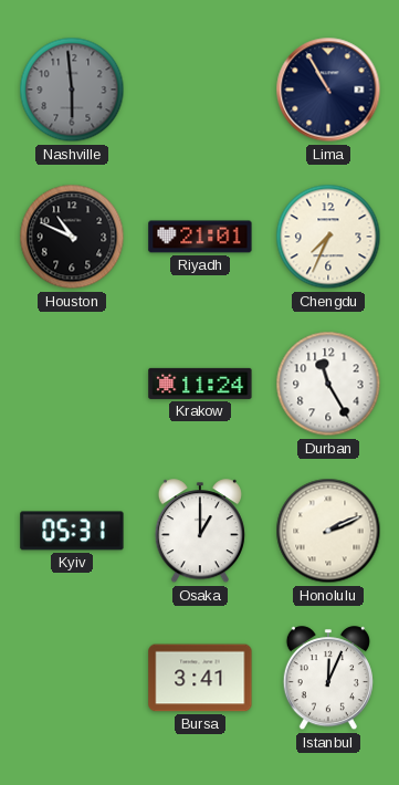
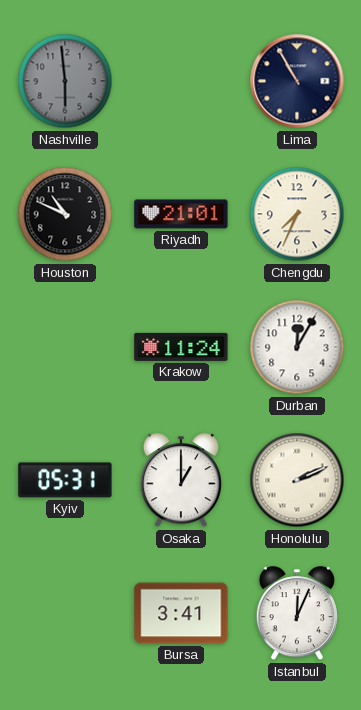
Durban: 11:25 -> 12:05 (297, 347)
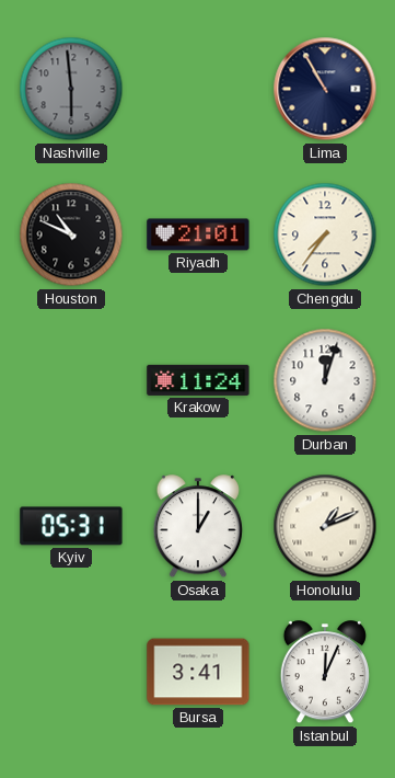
Chengdu: 7:34 -> 7:36 (325, 234)
Durban: 12:05 -> 12:03 (325, 380)
Honolulu: 2:11 -> 1:11 (325, 526)
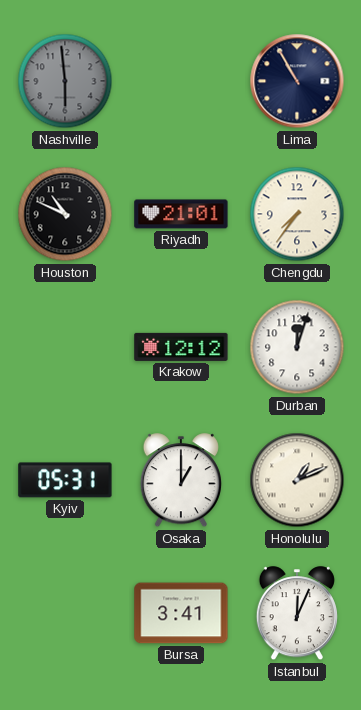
Krakow: 11:24 -> 12:12 (181, 347)
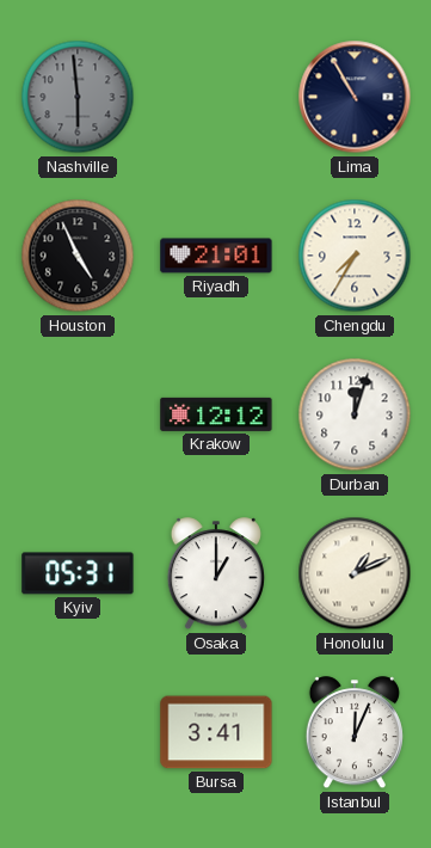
Houston: 10:49 -> 4:56 (78, 256)
Chengdu: 7:36 -> 7:35 (355, 256)
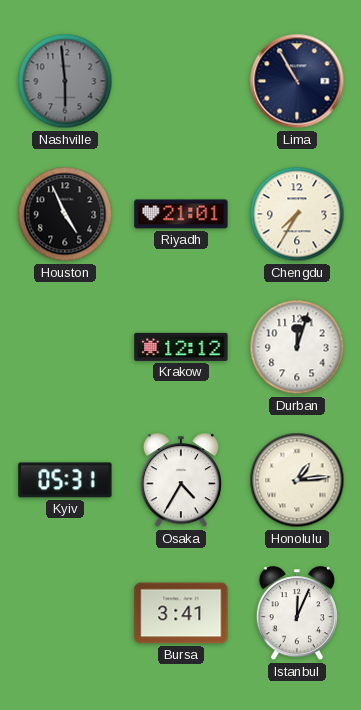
Osaka: 1:00 -> 4:35 (181, 481)
Honolulu: 1:11 -> 1:14 (297, 480)
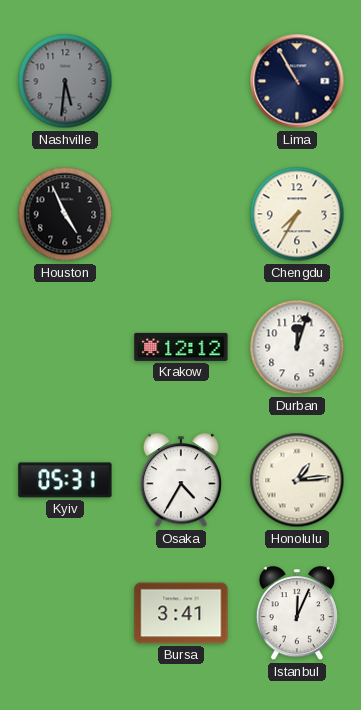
Nashville: 5:59 -> 5:31 (65, 81)
Riyadh: 21:01 -> none (181, 214)
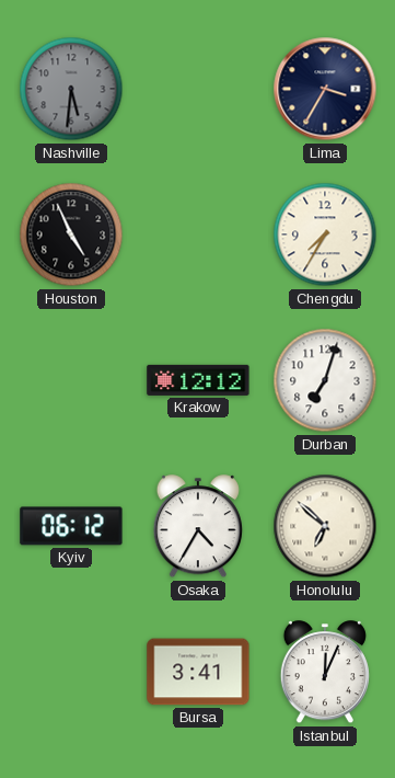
Lima: 10:55 -> 3:35 (325, 89)
Durban: 12:03 -> 7:03 (325, 380)
Kyiv: 05:31 -> 06:12 (71, 526)
Honolulu: 1:14 -> 6:52 (325, 526)
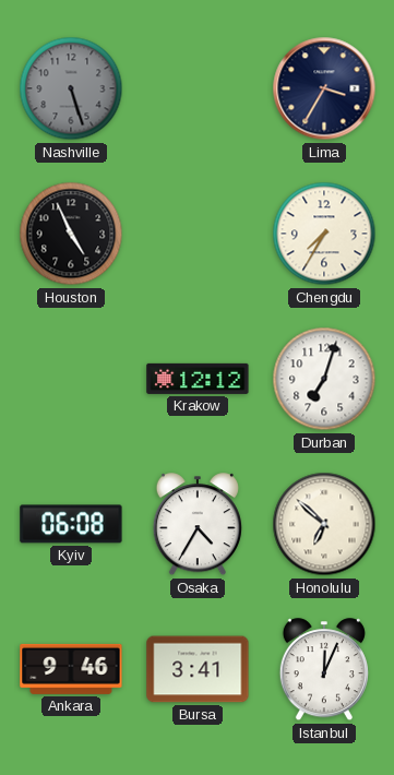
Nashville: 5:31 -> 5:27 (71, 88)
Kyiv: 06:12 -> 06:08 (71, 524)
Ankara: none -> 9:46 (71, 669)
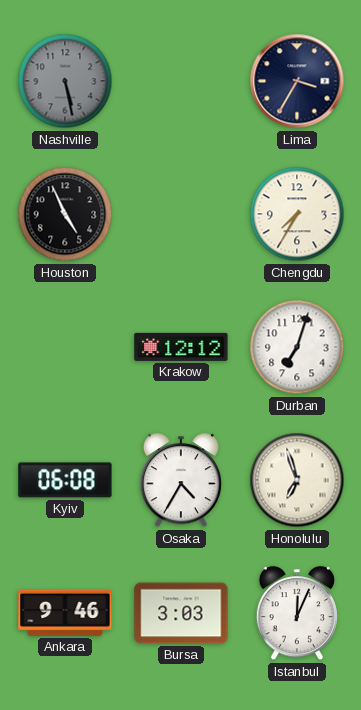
Nashville: 5:27 -> 5:28 (65, 81)
Honolulu: 6:52 -> 6:57 (297, 480)
Bursa: 3:41 -> 3:03 (181, 613)
